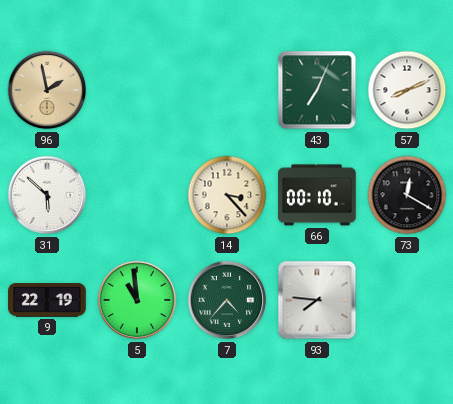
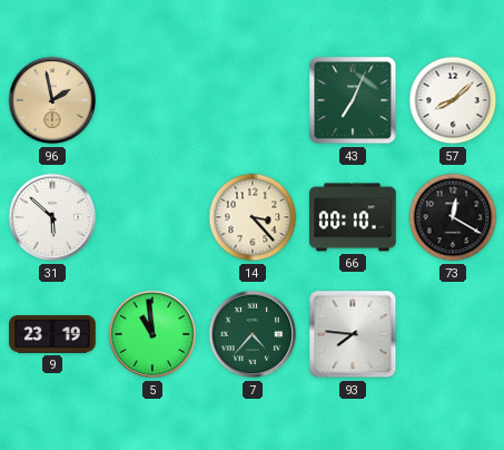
57: 8:11 -> 8:08 (453, 100)
9: 22:19 -> 23:19 (52, 335)
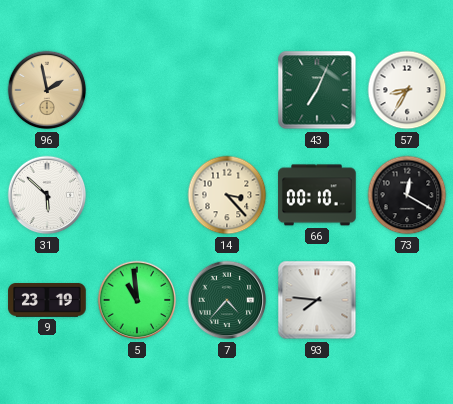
57: 8:08 -> 8:35 (407, 90)
